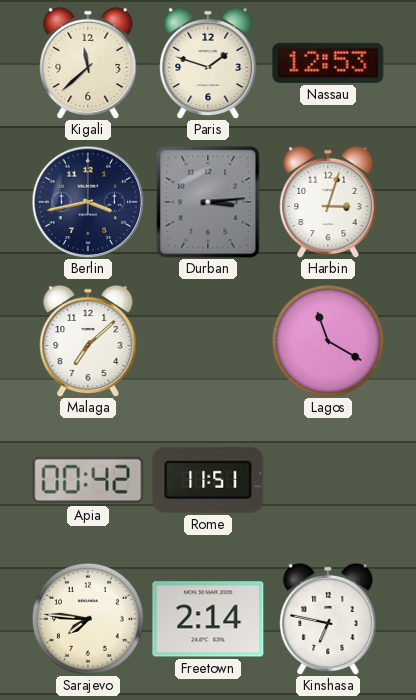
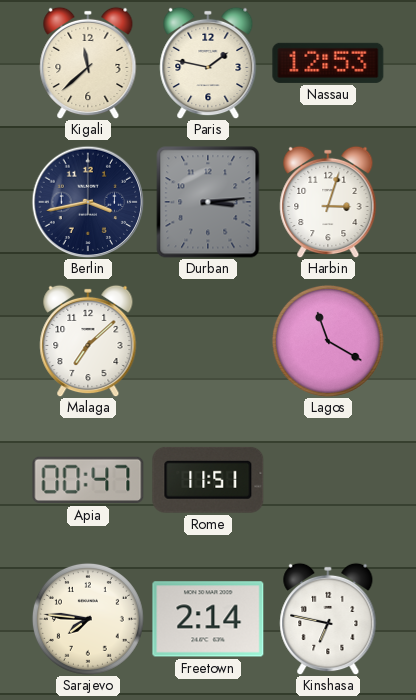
Paris: 1:48 -> 1:47 (208, 63)
Apia: 00:42 -> 00:47 (88, 480)
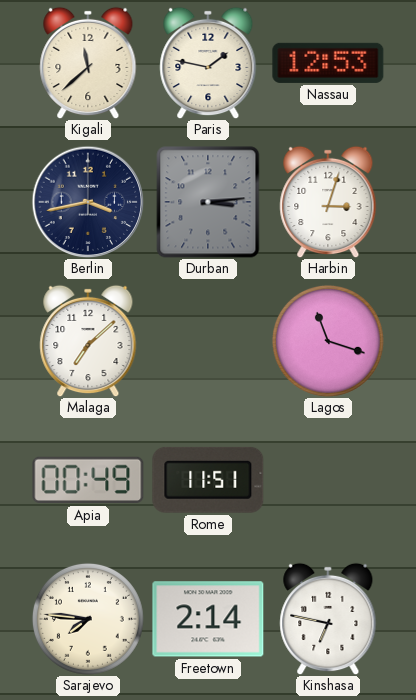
Lagos: 11:20 -> 11:18 (328, 341)
Apia: 00:47 -> 00:49 (88, 480)
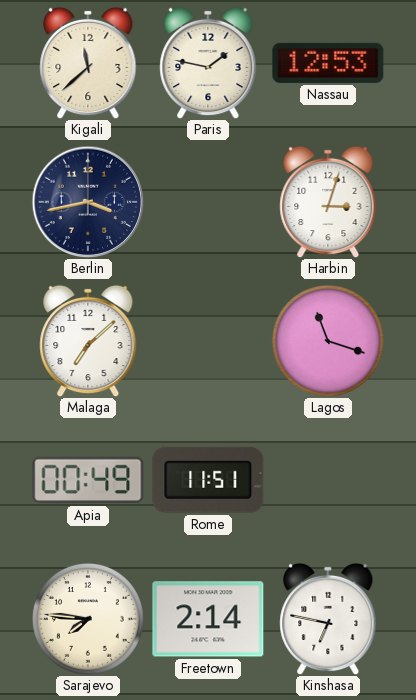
Durban: 3:14 -> none (208, 202)
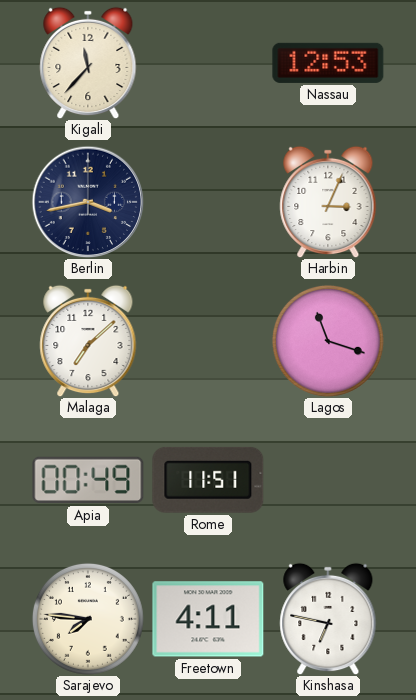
Kigali: 11:38 -> 11:37 (88, 63)
Paris: 1:47 -> none (208, 63)
Harbin: 3:03 -> 3:04 (328, 202)
Freetown: 2:14 -> 4:11 (208, 619)
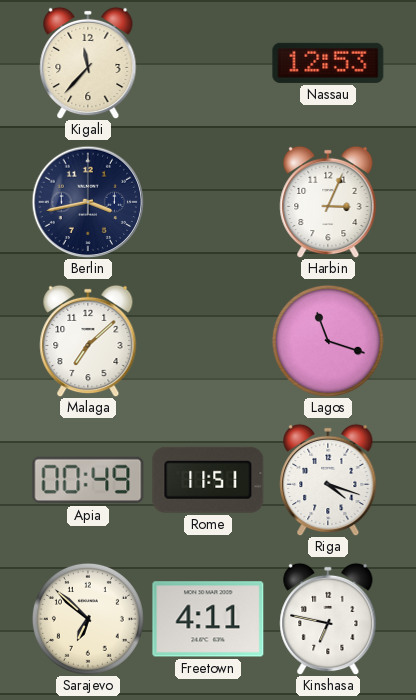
Riga: none -> 4:18 (328, 480)
Sarajevo: 7:46 -> 6:52 (88, 619)
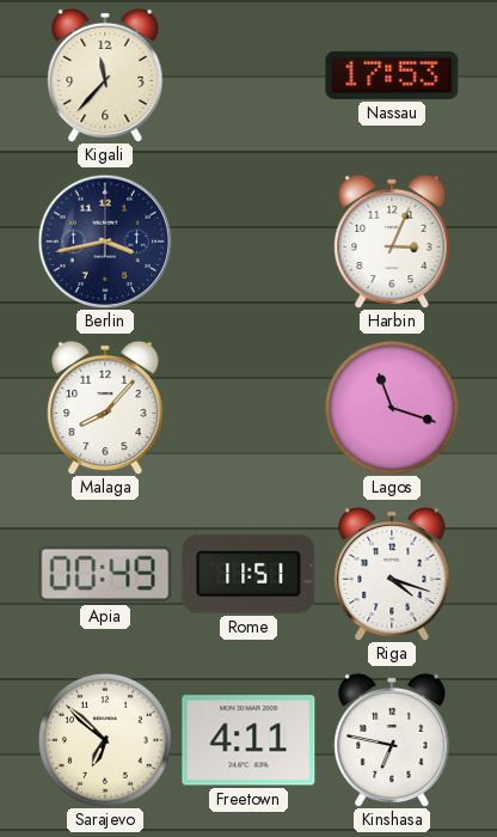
Nassau: 12:53 -> 17:53 (392, 75)
Malaga: 7:08 -> 8:07 (105, 408)
